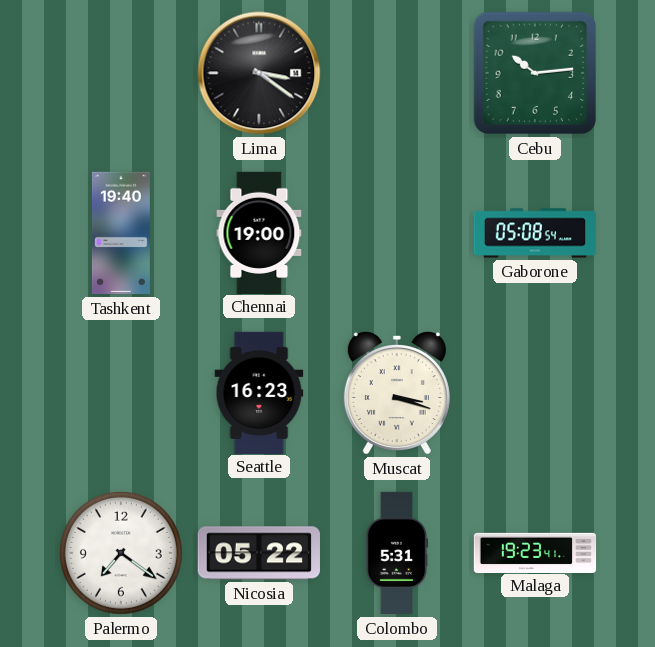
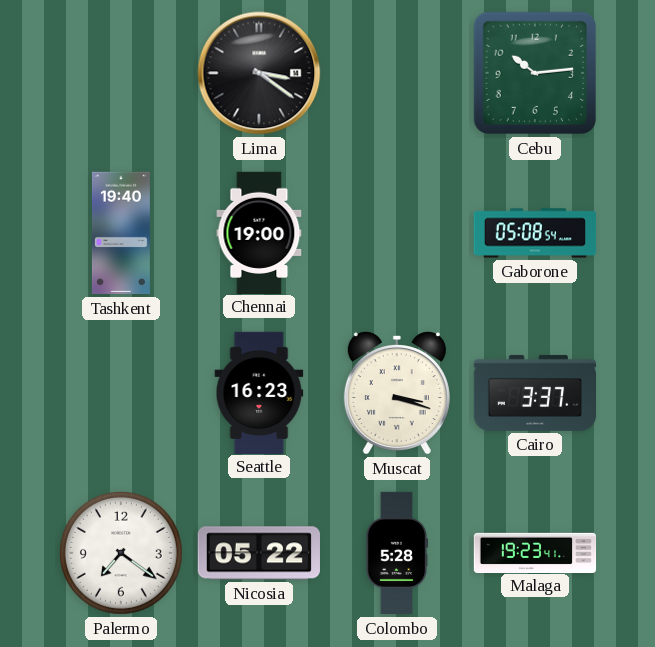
Cairo: none -> 3:37 (535, 393)
Colombo: 5:31 -> 5:28 (397, 553)
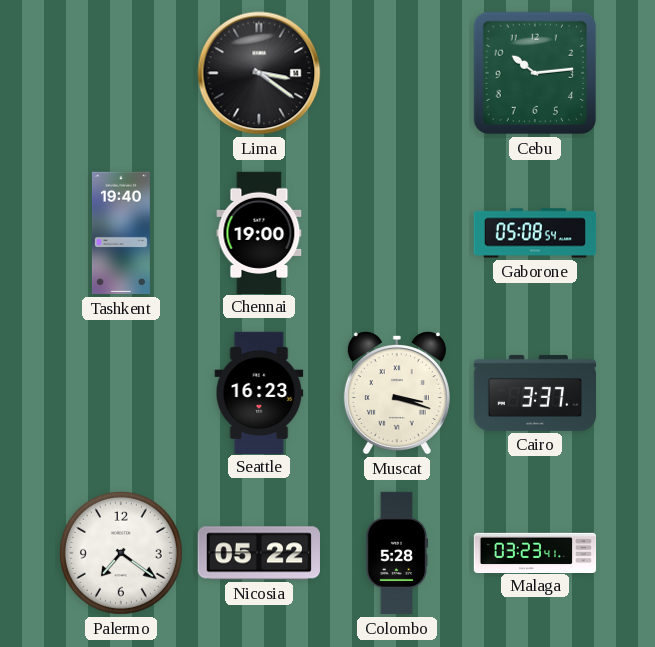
Malaga: 19:23 -> 03:23 (535, 552)
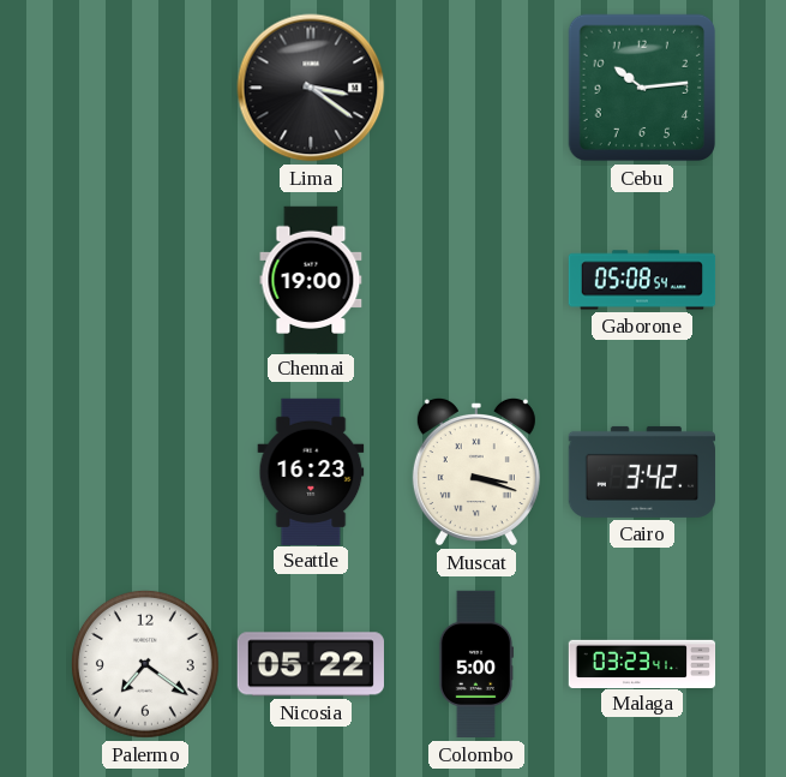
Tashkent: 19:40 -> none (121, 233)
Cairo: 3:37 -> 3:42 (642, 472)
Colombo: 5:28 -> 5:00 (476, 664)
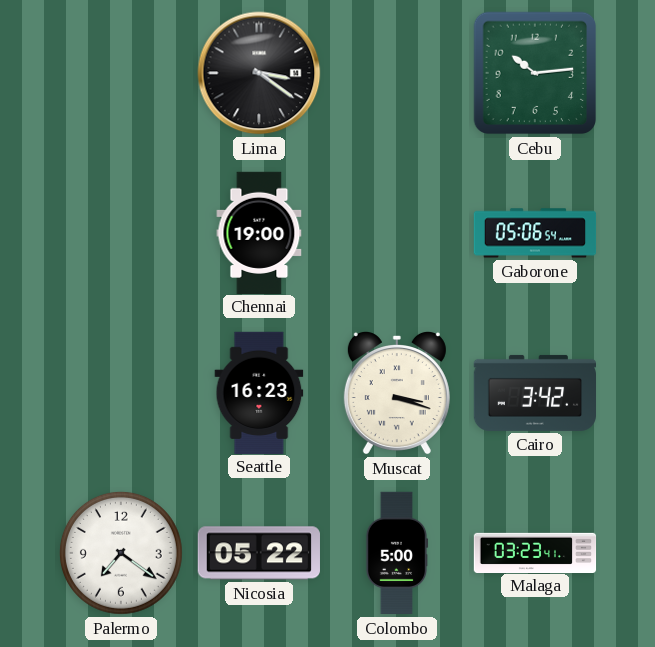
Gaborone: 05:08 -> 05:06 (535, 233)
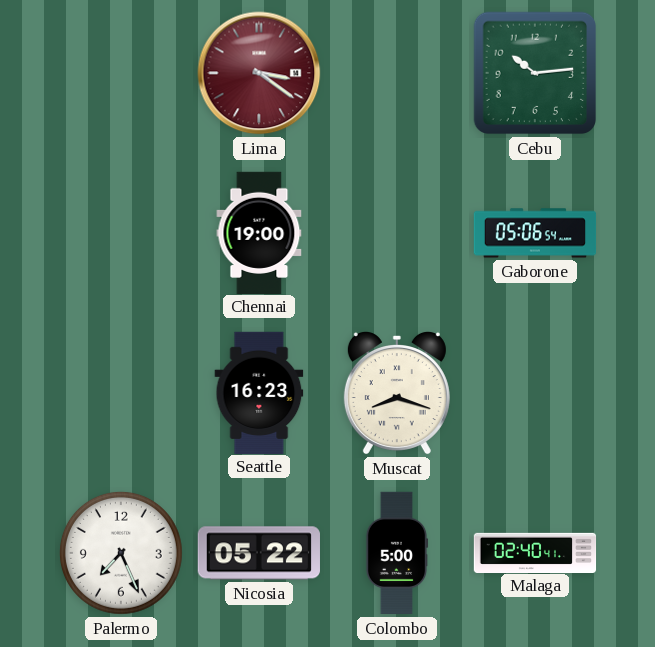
Lima dial: black -> burgundy (259, 73)
Muscat: 3:18 -> 8:18 (397, 393)
Cairo: 3:42 -> none (535, 393)
Palermo: 7:21 -> 7:26 (121, 553)
Malaga: 03:23 -> 02:40 (535, 552)
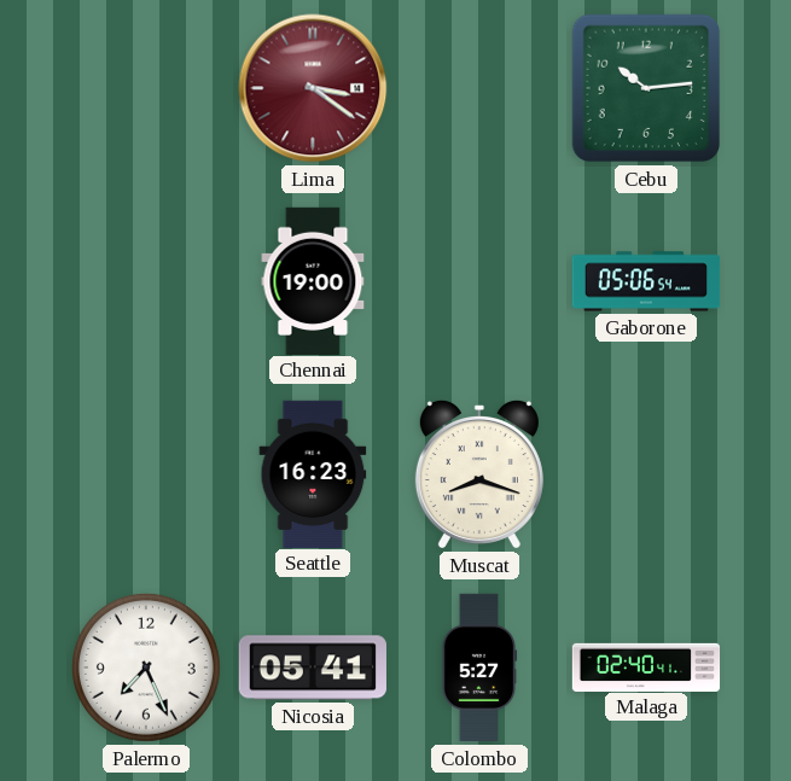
Nicosia: 05:22 -> 05:41 (313, 668)
Colombo: 5:00 -> 5:27 (479, 668)
